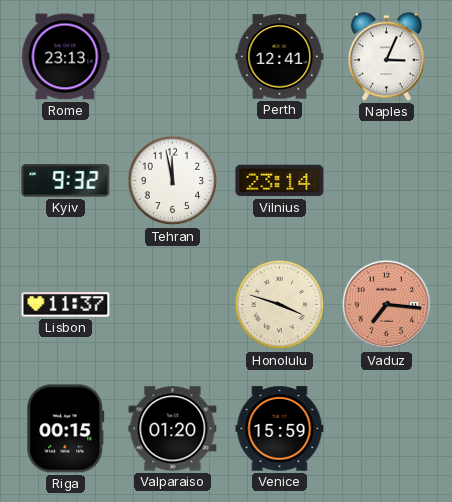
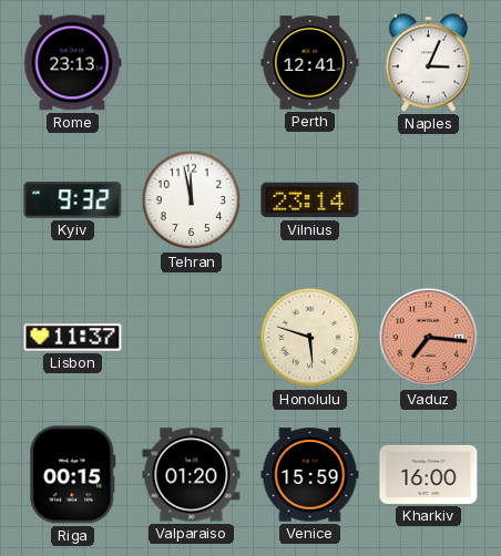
Honolulu: 3:48 -> 5:48 (310, 338)
Kharkiv: none -> 16:00 (429, 474)
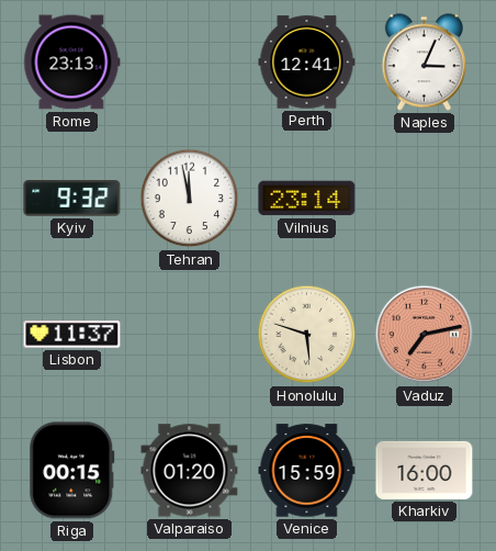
Vaduz: 7:16 -> 7:13 (425, 335)
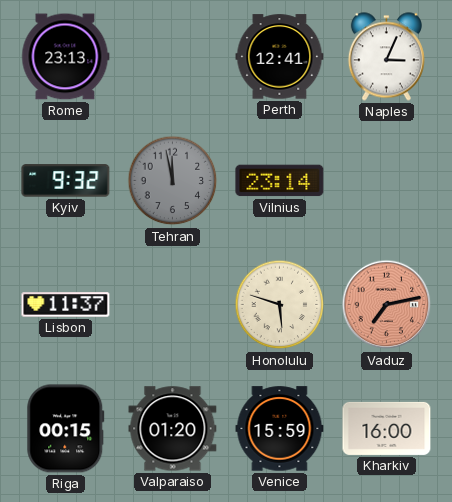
Tehran dial: white -> grey (173, 181)
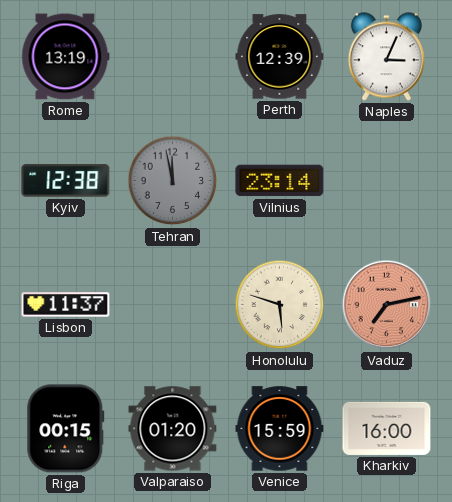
Rome: 23:13 -> 13:19 (66, 57)
Perth: 12:41 -> 12:39 (280, 57)
Kyiv: 9:32 -> 12:38 (66, 181)
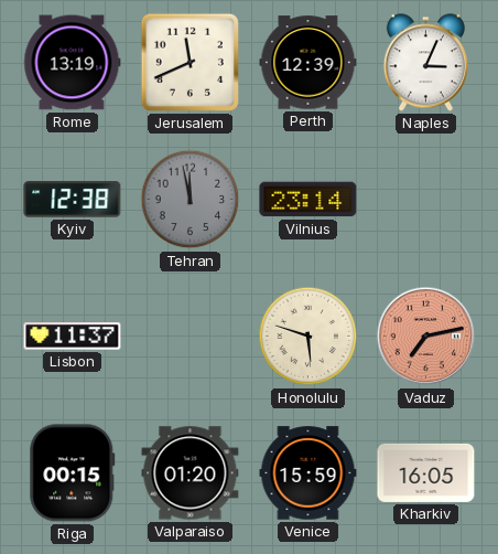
Jerusalem: none -> 11:41 (190, 62)
Kharkiv: 16:00 -> 16:05 (426, 472)
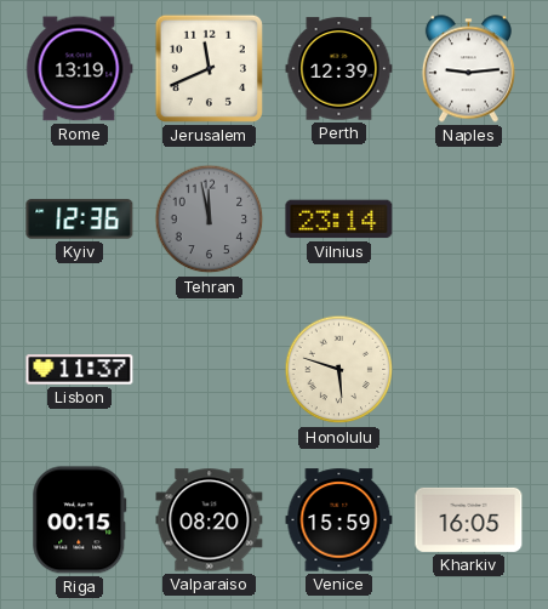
Naples: 3:04 -> 9:14 (468, 69)
Kyiv: 12:38 -> 12:36 (80, 220)
Vaduz: 7:13 -> none (426, 337)
Valparaiso: 01:20 -> 08:20 (210, 520)
